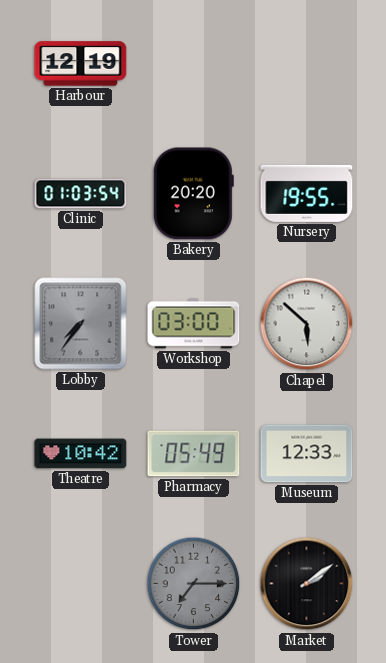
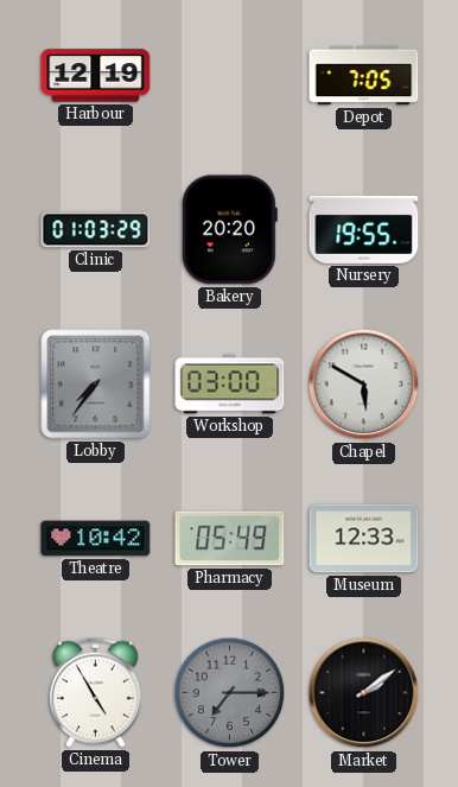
Depot: none -> 7:05 (364, 76)
Clinic: 01:03:54 -> 01:03:29 (96, 230)
Chapel: 5:52 -> 5:50 (364, 385)
Cinema: none -> 4:55 (95, 692)
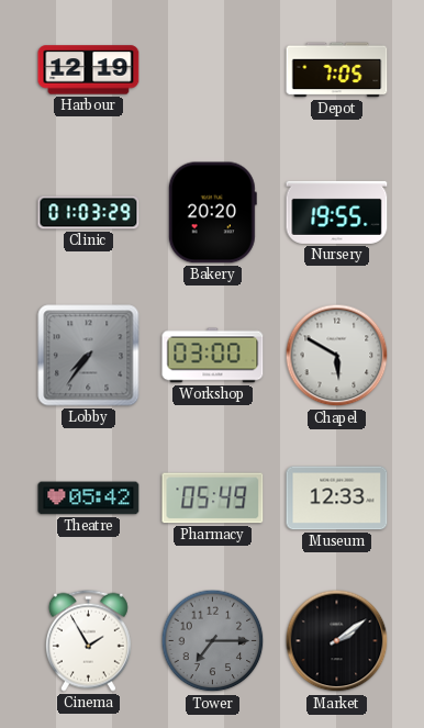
Theatre: 10:42 -> 05:42 (89, 499)
Cinema: 4:55 -> 1:55 (88, 640)
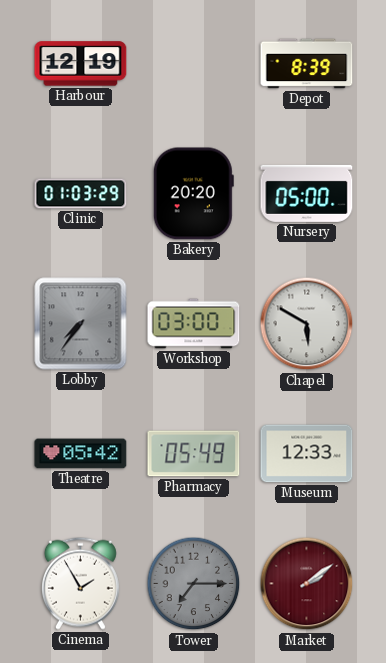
Depot: 7:05 -> 8:39 (307, 64)
Nursery: 19:55 -> 05:00 (307, 193)
Market dial: black -> burgundy (307, 584)
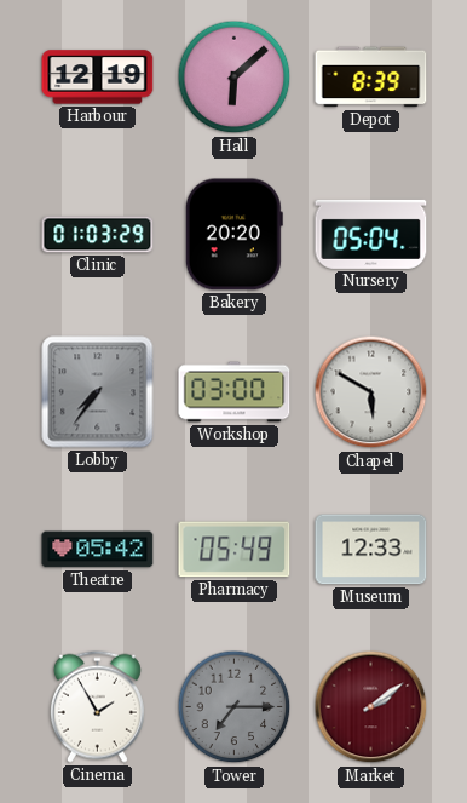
Hall: none -> 6:08 (235, 78)
Nursery: 05:00 -> 05:04 (371, 234)
